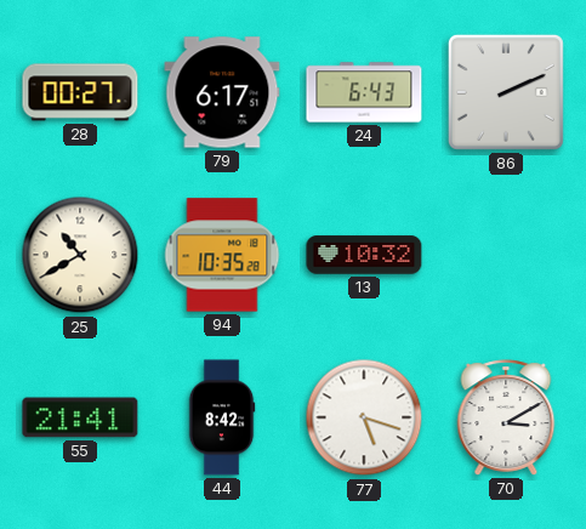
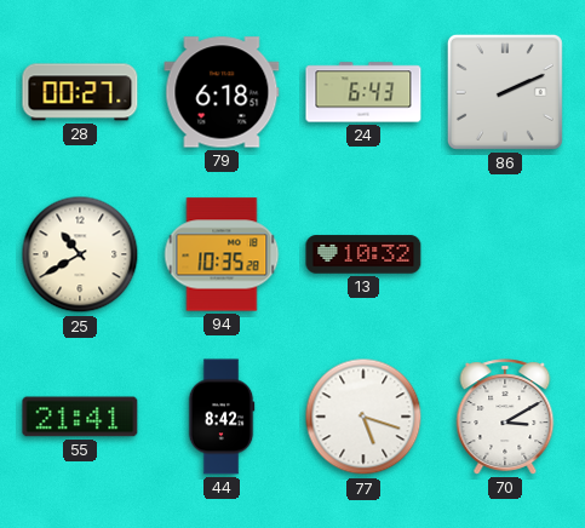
79: 6:17 -> 6:18 (222, 92)
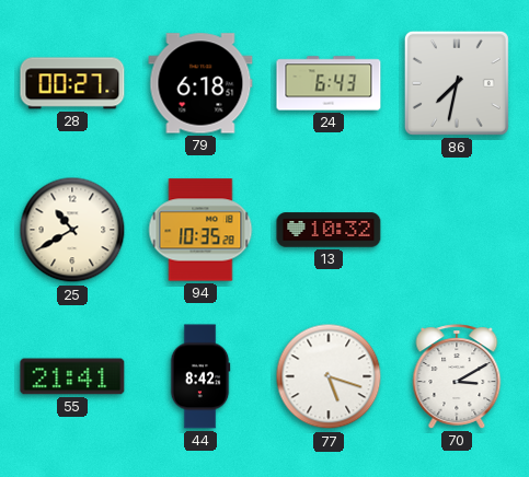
86: 2:11 -> 7:32 (457, 83)
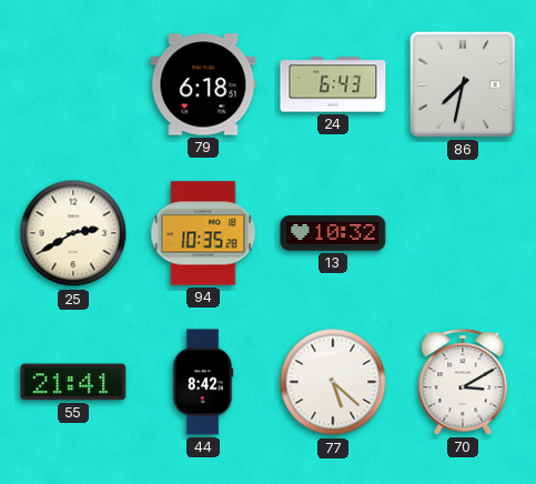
28: 00:27 -> none (72, 83)
25: 10:40 -> 2:40 (73, 233)
77: 5:18 -> 5:22 (333, 382)
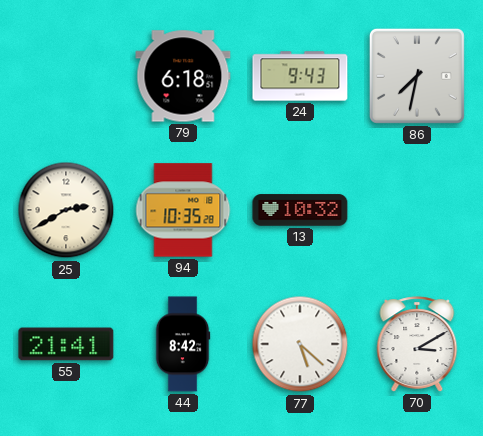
24: 6:43 -> 9:43 (300, 76)
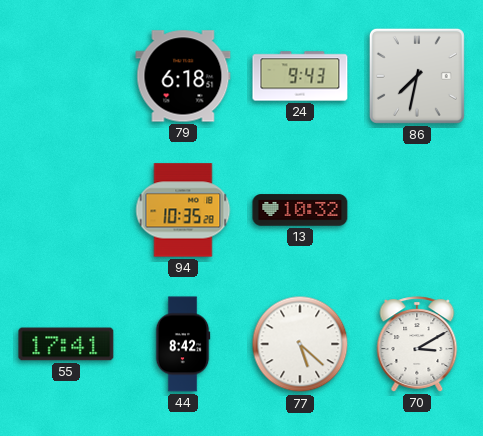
25: 2:40 -> none (66, 210)
55: 21:41 -> 17:41 (66, 344)
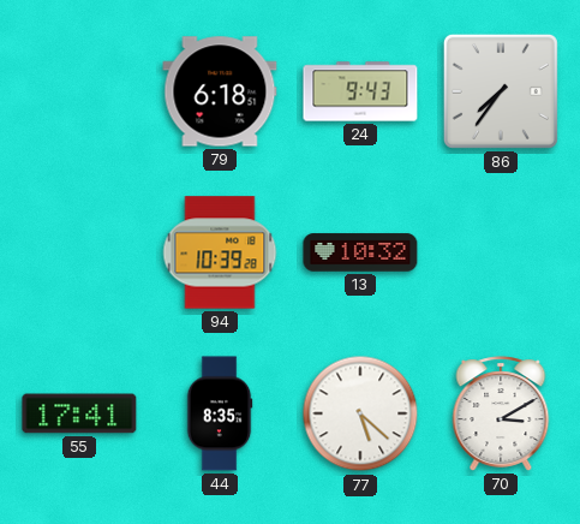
86: 7:32 -> 7:36 (501, 91)
94: 10:35 -> 10:39 (220, 252)
44: 8:42 -> 8:35 (220, 413)
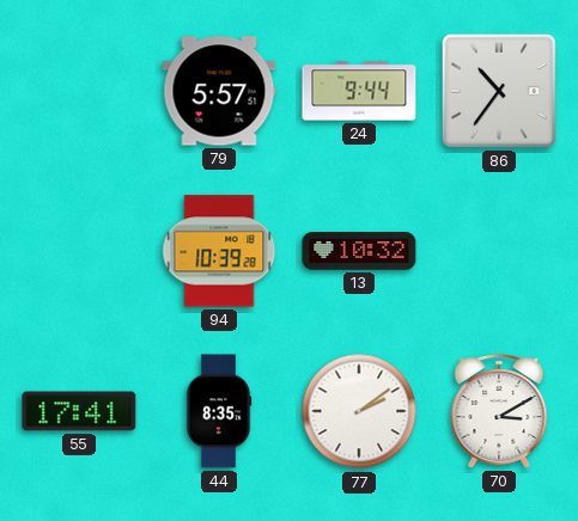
79: 6:18 -> 5:57 (219, 91)
24: 9:43 -> 9:44 (359, 91)
86: 7:36 -> 10:36 (499, 91)
77: 5:22 -> 2:09 (359, 411)
